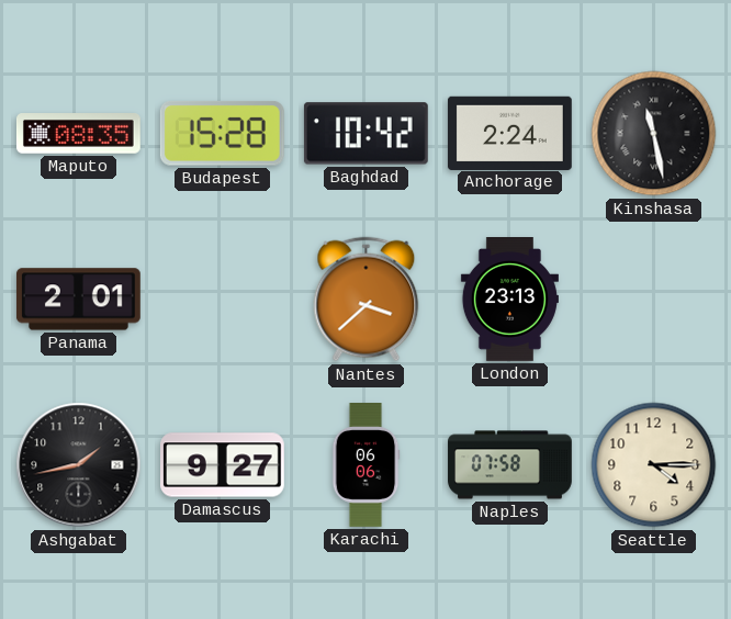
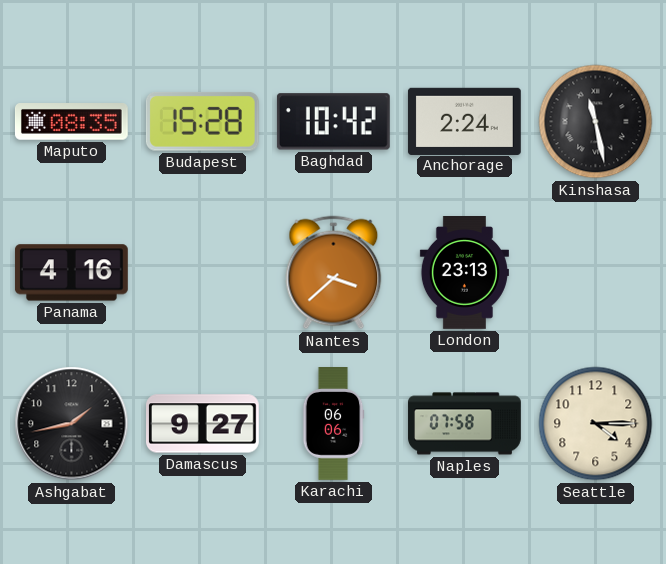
Panama: 2:01 -> 4:16 (71, 273)
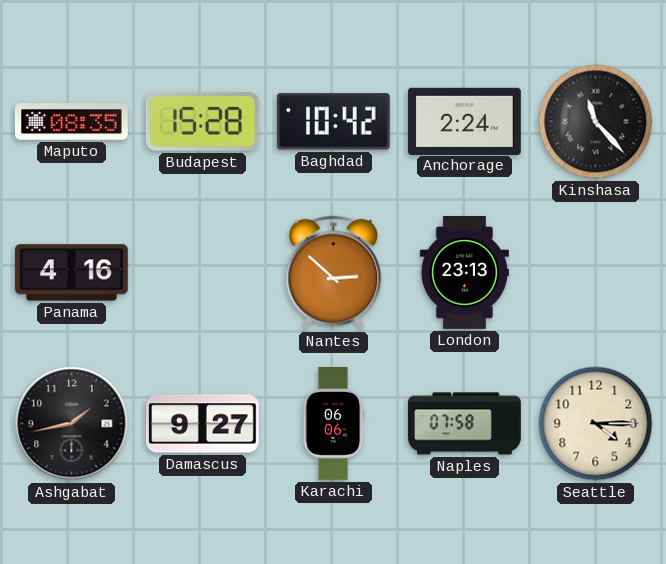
Kinshasa: 11:28 -> 11:23 (596, 122)
Nantes: 3:38 -> 2:52 (334, 273)
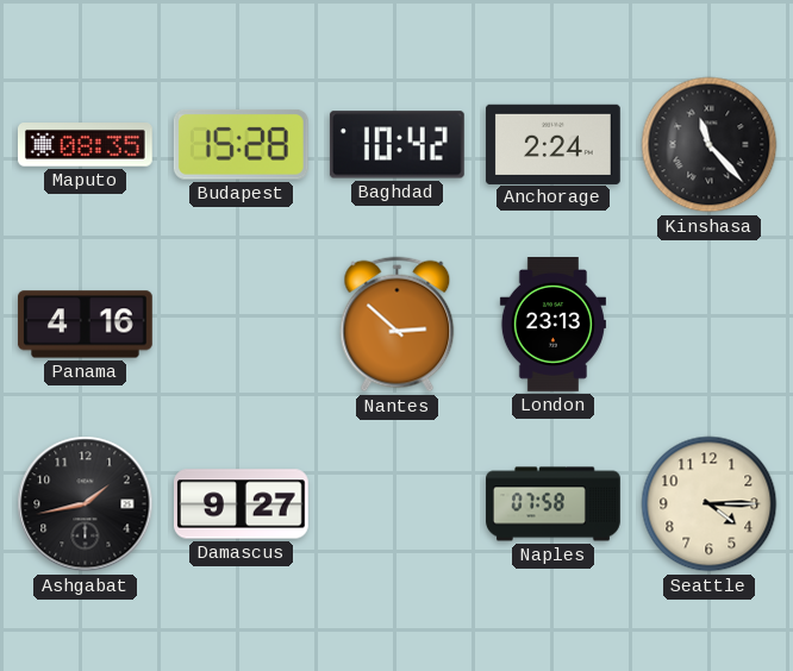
Karachi: 06:06 -> none (333, 424)
